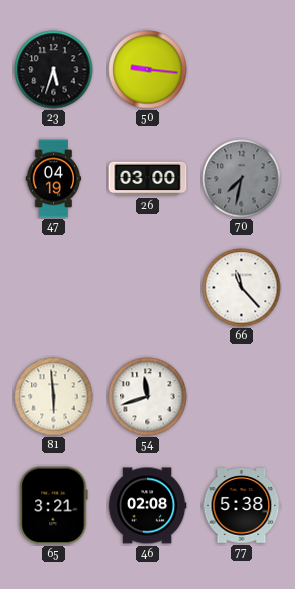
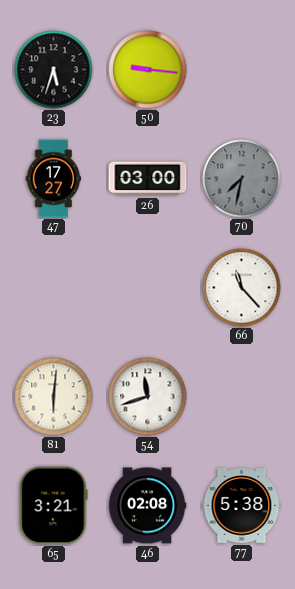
47: 04:19 -> 17:27 (54, 179)
81: 5:59 -> 6:01 (54, 397)
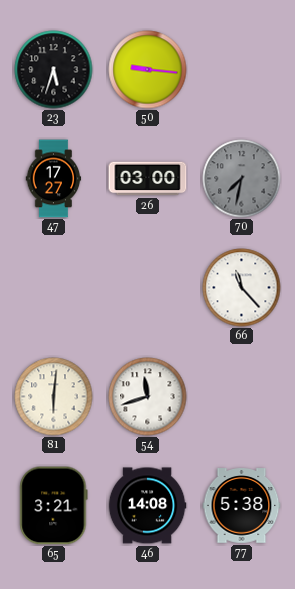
46: 02:08 -> 14:08 (147, 506)
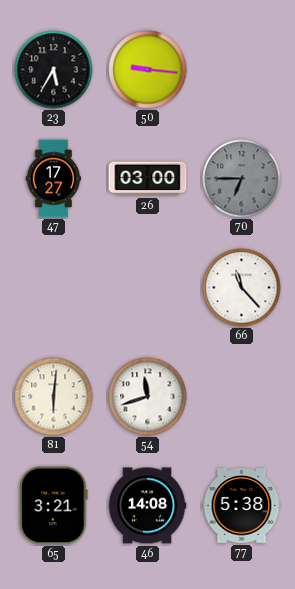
23: 5:33 -> 5:35 (54, 70)
70: 7:32 -> 6:45 (242, 179)
